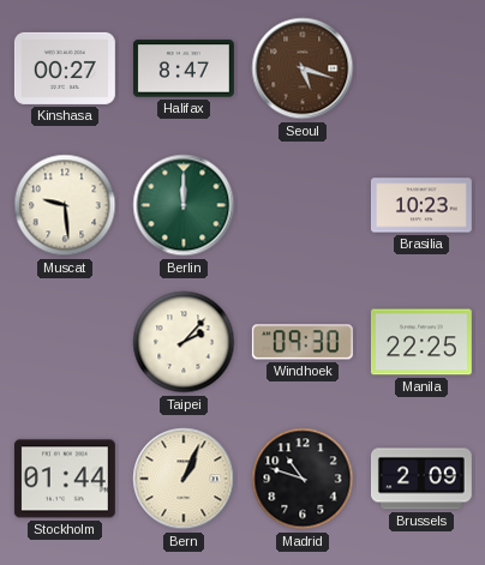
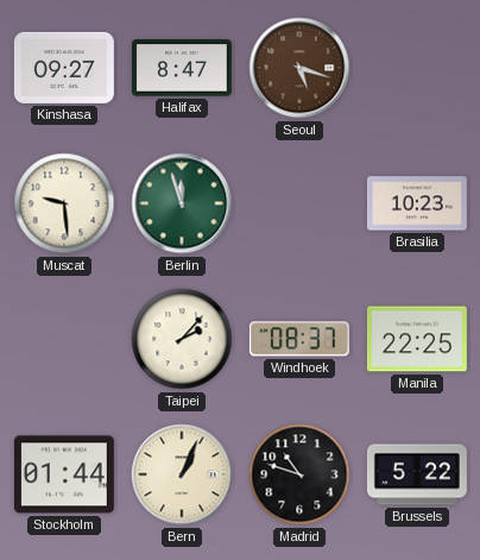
Kinshasa: 00:27 -> 09:27 (64, 68)
Berlin: 12:00 -> 11:57 (182, 203)
Windhoek: 09:30 -> 08:37 (299, 339)
Brussels: 2:09 -> 5:22 (417, 474)
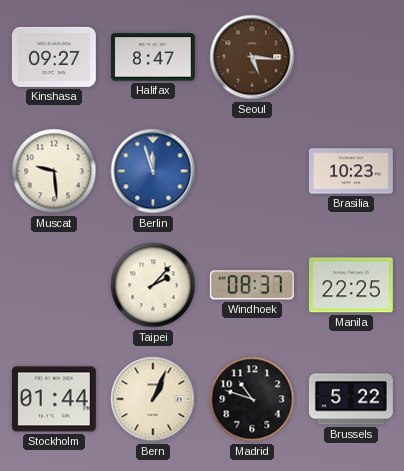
Seoul: 5:18 -> 5:16 (252, 57)
Berlin dial: green -> blue (153, 171)
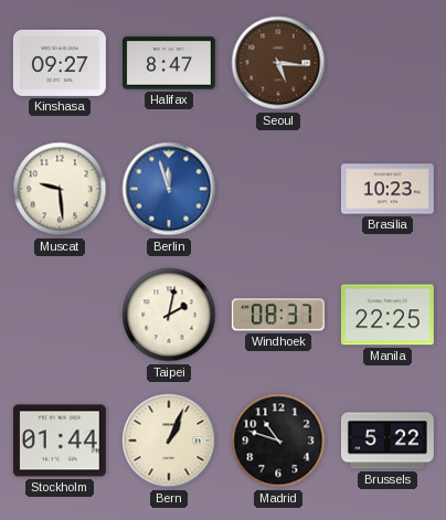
Taipei: 2:07 -> 2:02 (169, 315)
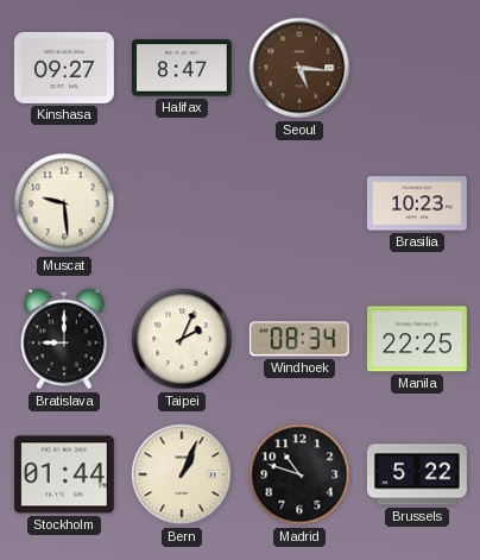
Berlin: 11:57 -> none (169, 189)
Bratislava: none -> 9:00 (64, 339)
Taipei: 2:02 -> 2:04 (182, 339)
Windhoek: 08:37 -> 08:34 (299, 339)
